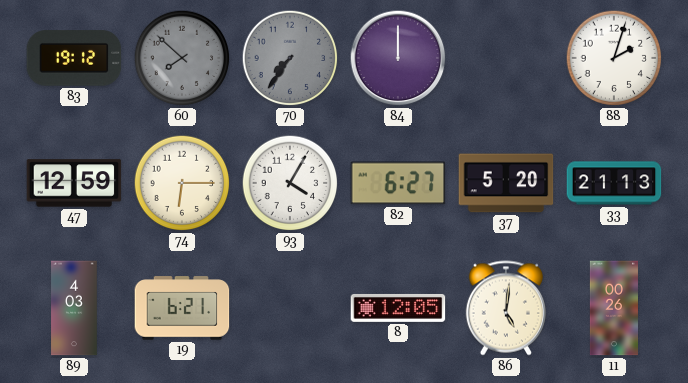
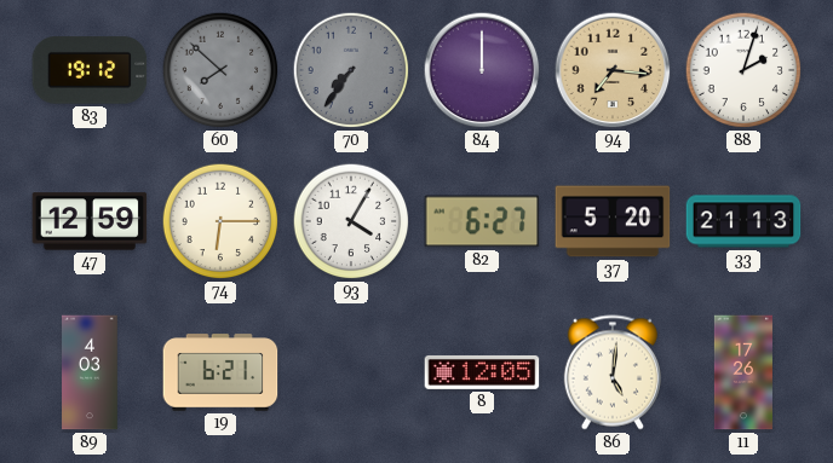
94: none -> 7:16 (613, 70)
11: 00:26 -> 17:26 (743, 372)
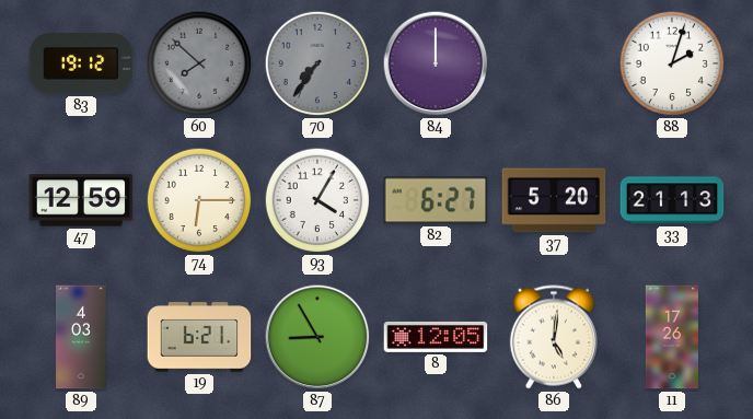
94: 7:16 -> none (613, 70)
87: none -> 8:55 (317, 337)
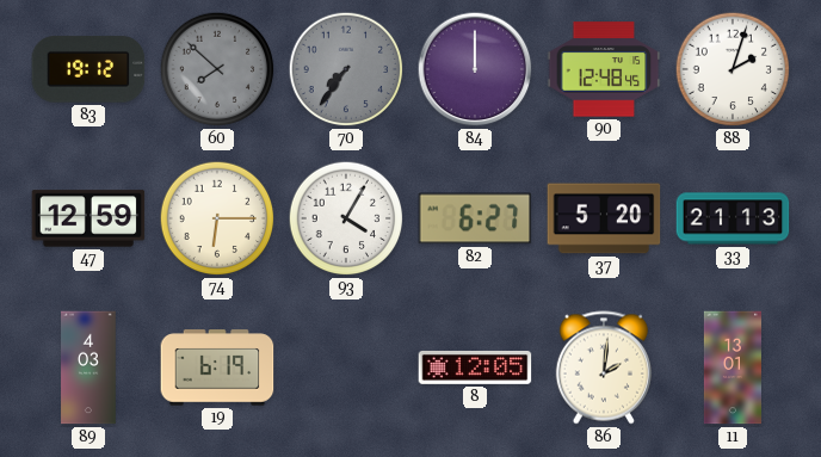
90: none -> 12:48 (604, 69)
19: 6:21 -> 6:19 (217, 368)
87: 8:55 -> none (317, 337)
86: 5:01 -> 2:01 (604, 368)
11: 17:26 -> 13:01 (733, 368)
